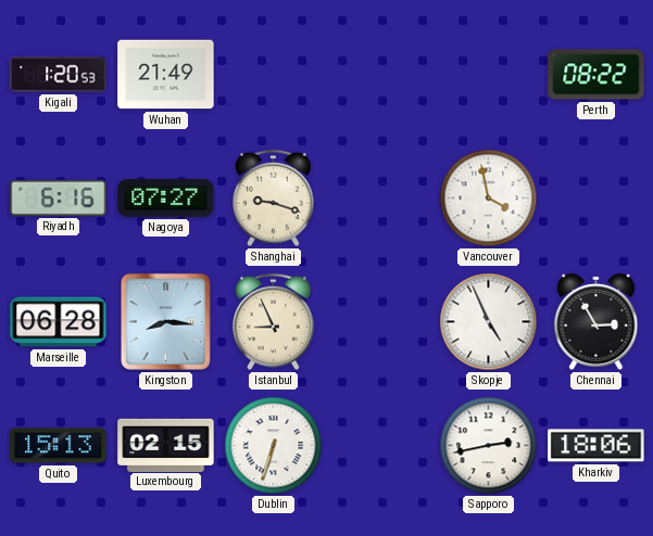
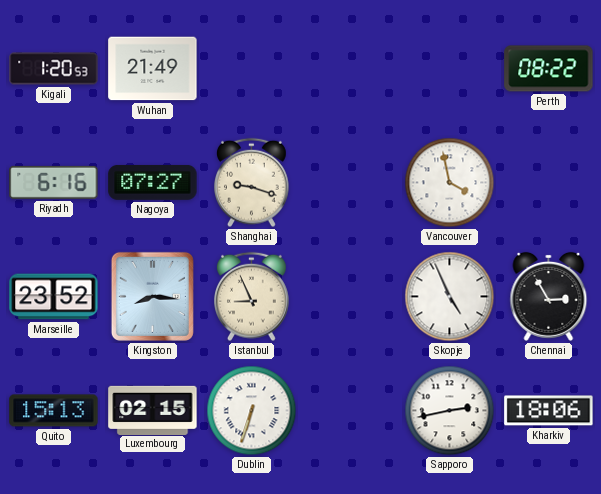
Marseille: 06:28 -> 23:52 (54, 297)
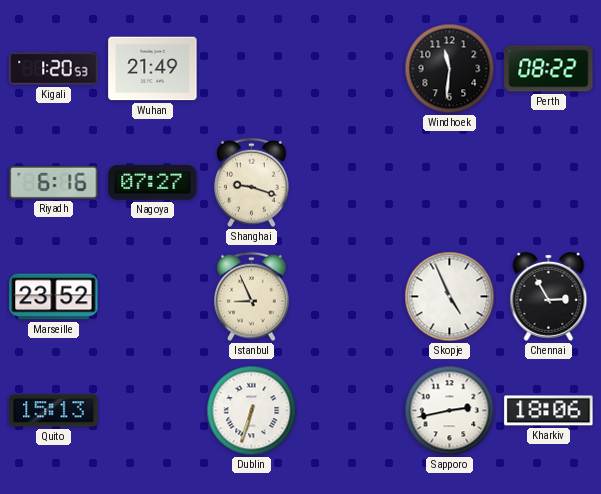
Windhoek: none -> 11:31 (450, 69)
Vancouver: 3:58 -> none (450, 183)
Kingston: 8:16 -> none (152, 296)
Luxembourg: 02:15 -> none (153, 410)
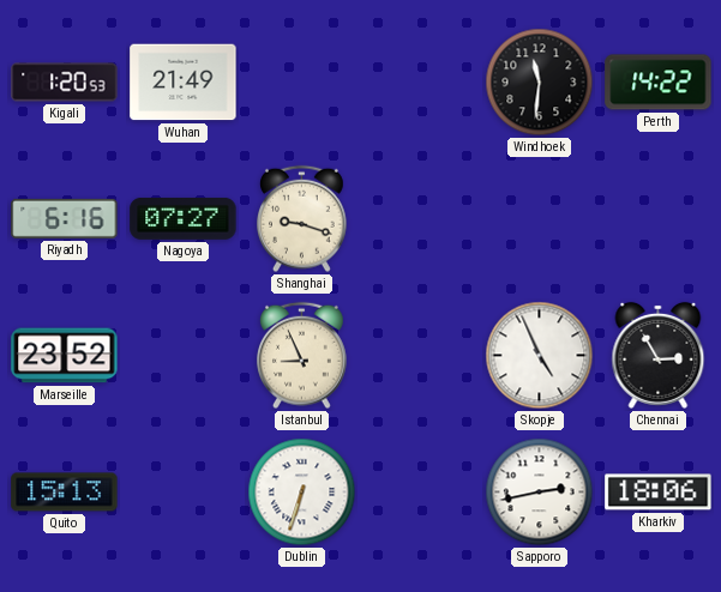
Perth: 08:22 -> 14:22 (659, 83)
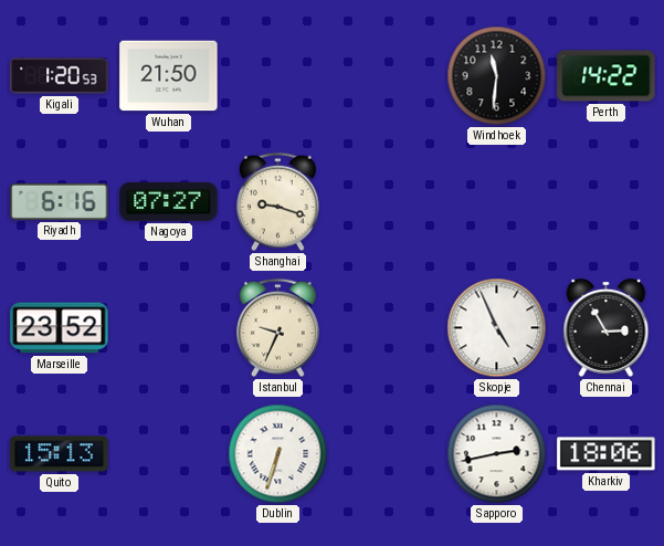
Wuhan: 21:49 -> 21:50 (169, 76)
Istanbul: 8:56 -> 9:34 (278, 328)
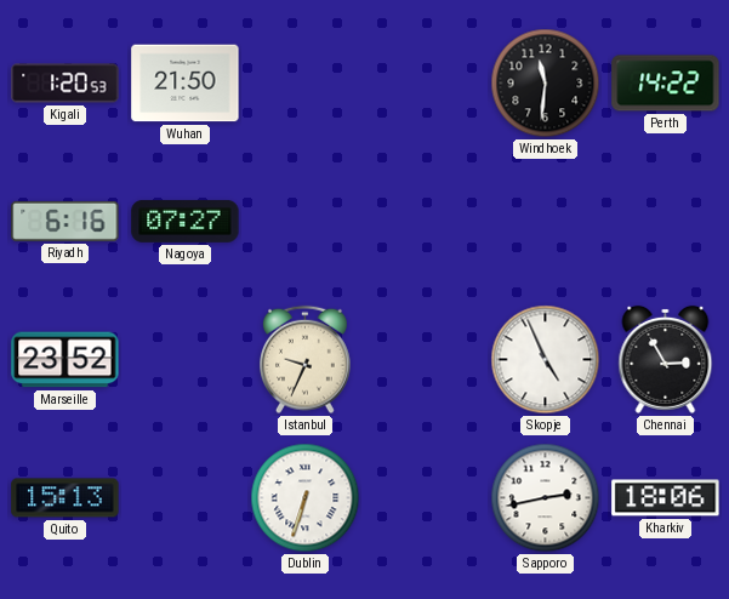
Shanghai: 9:18 -> none (278, 202)
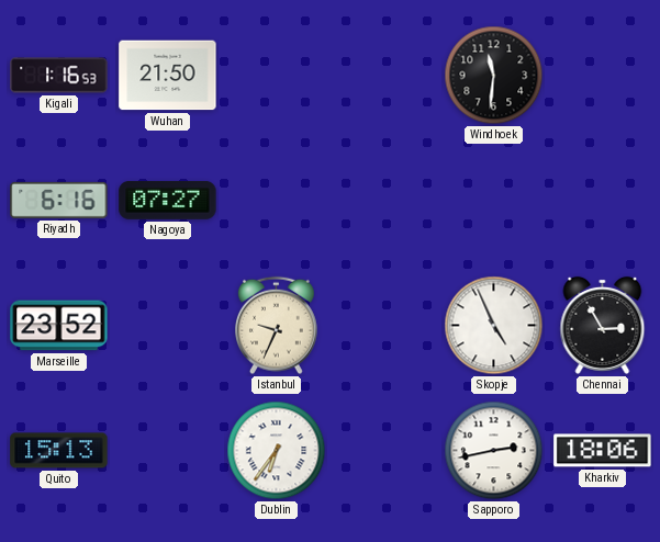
Kigali: 1:20 -> 1:16 (59, 76)
Perth: 14:22 -> none (666, 84)
Dublin: 6:33 -> 6:36 (277, 451)
